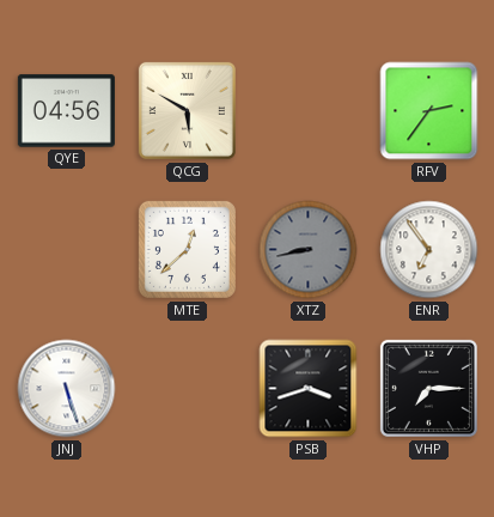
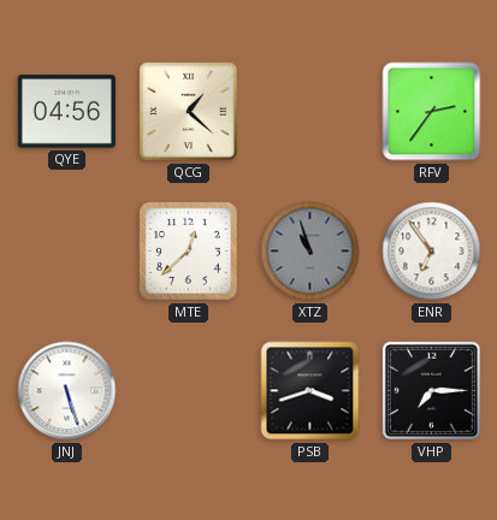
QCG: 5:50 -> 1:22 (188, 111)
XTZ: 8:43 -> 10:57 (310, 252)
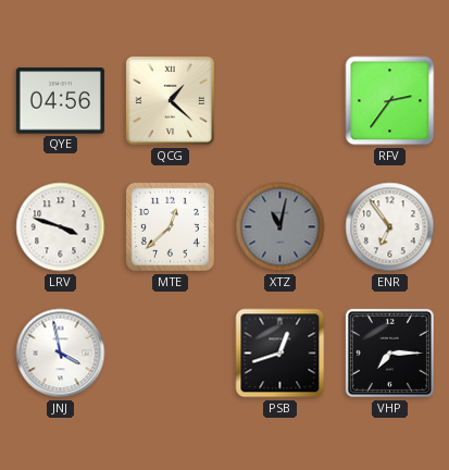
LRV: none -> 3:48 (61, 227)
XTZ: 10:57 -> 11:02 (280, 227)
JNJ: 5:27 -> 3:58 (61, 354)
PSB: 3:42 -> 12:42 (280, 354)
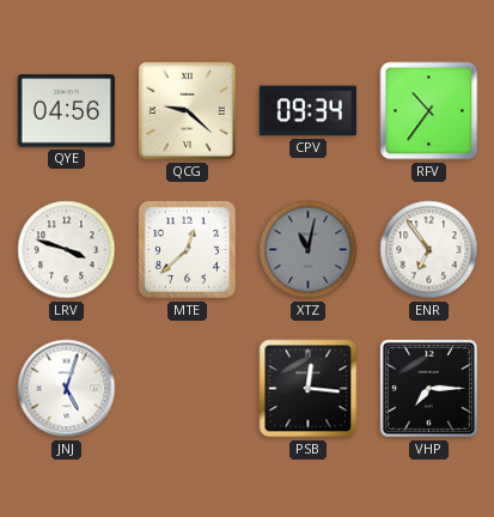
QCG: 1:22 -> 9:22 (187, 110)
CPV: none -> 09:34 (307, 111)
RFV: 2:36 -> 10:36 (429, 111)
JNJ: 3:58 -> 5:03 (67, 389)
PSB: 12:42 -> 12:16 (309, 389)
